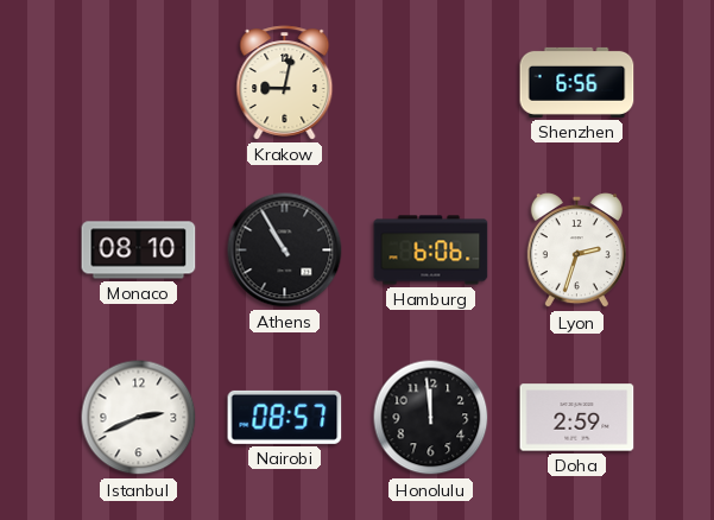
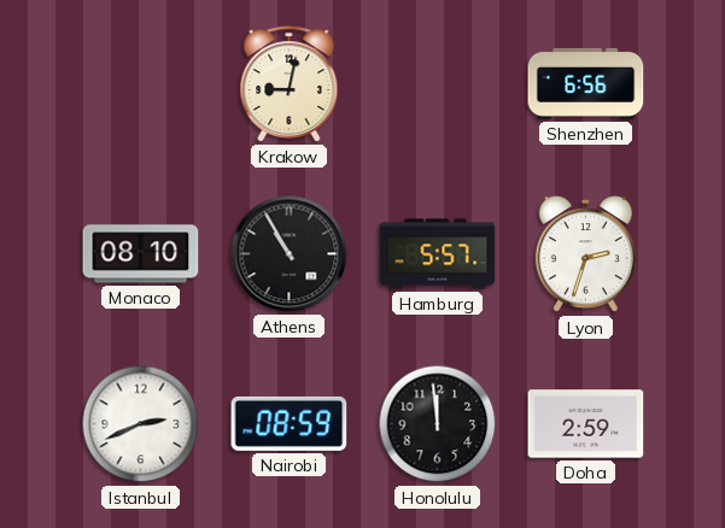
Hamburg: 6:06 -> 5:57 (438, 254)
Nairobi: 08:57 -> 08:59 (290, 423)
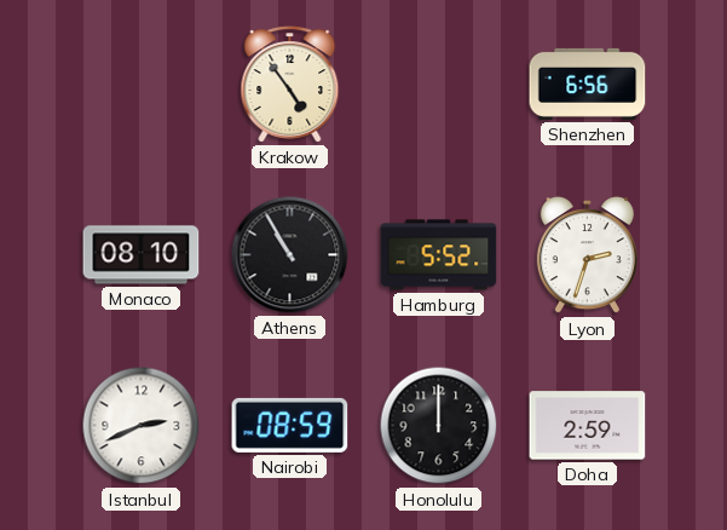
Krakow: 9:02 -> 4:54 (290, 85)
Hamburg: 5:57 -> 5:52 (439, 255)
Honolulu: 11:59 -> 12:00 (439, 426)
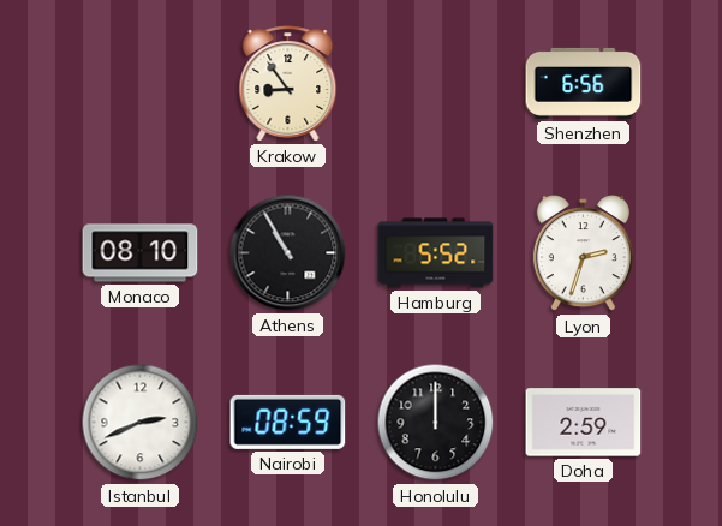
Krakow: 4:54 -> 8:54 (288, 84)
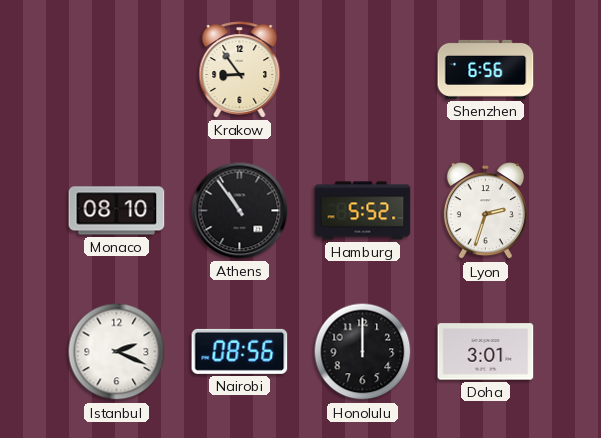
Athens: 10:55 -> 10:54 (240, 211)
Istanbul: 2:41 -> 2:19 (117, 352)
Nairobi: 08:59 -> 08:56 (240, 351)
Doha: 2:59 -> 3:01 (486, 352)
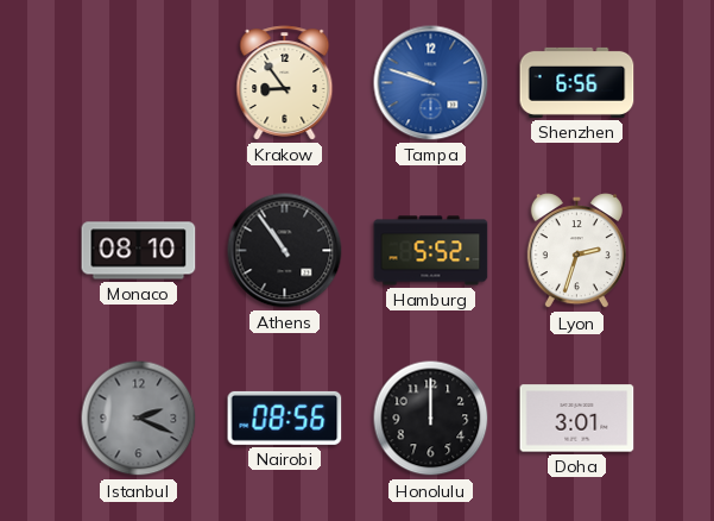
Tampa: none -> 9:48 (431, 83)
Istanbul dial: white -> grey (139, 419)
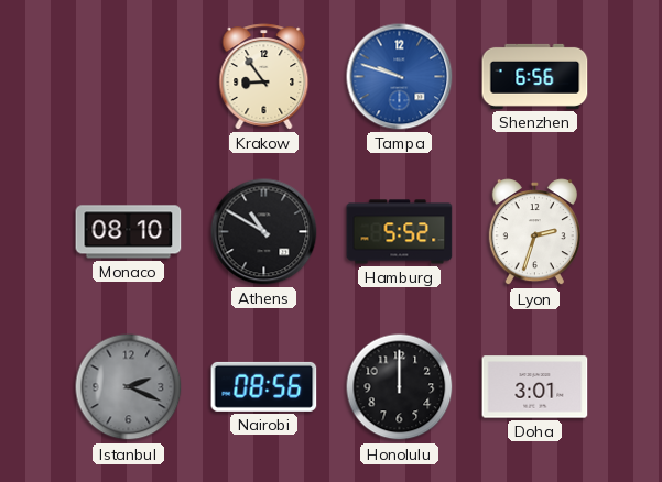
Athens: 10:54 -> 10:50 (264, 232)
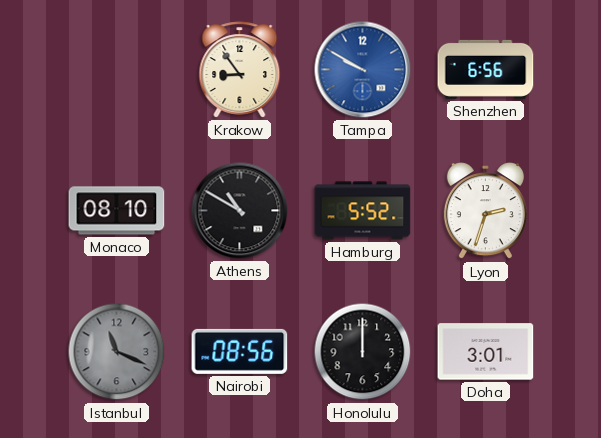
Tampa: 9:48 -> 9:50 (363, 70)
Istanbul: 2:19 -> 11:19 (117, 352)
